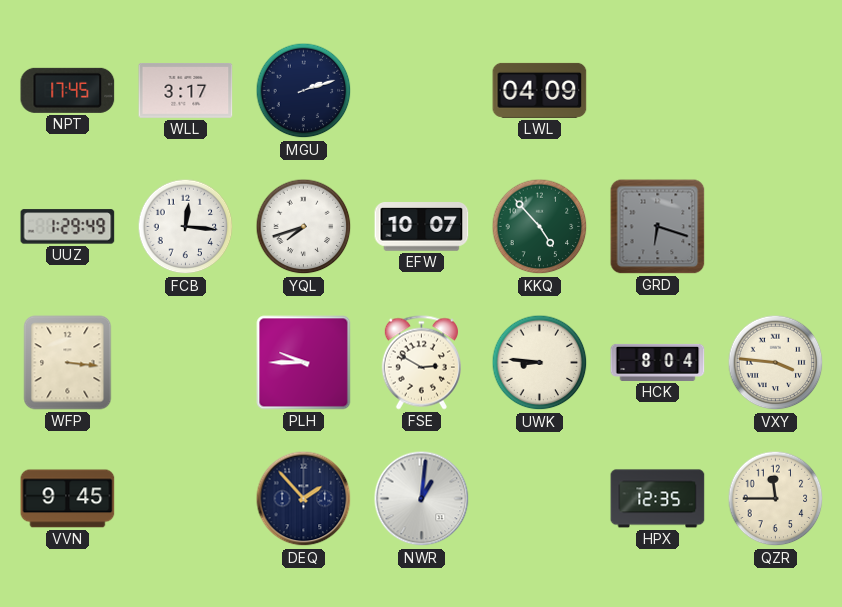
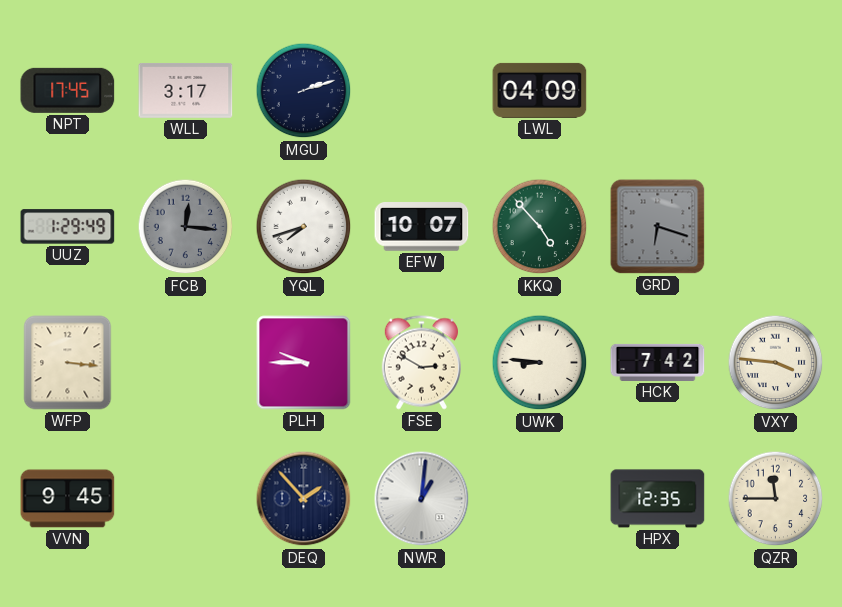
FCB dial: white -> grey (186, 227)
HCK: 8:04 -> 7:42 (658, 362)
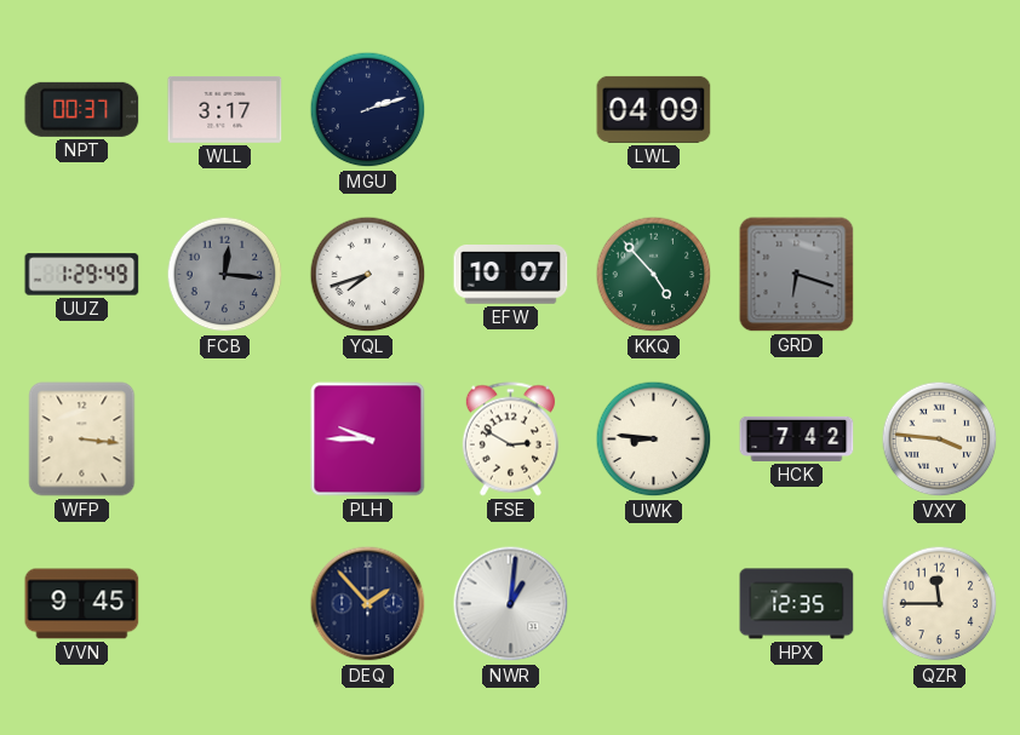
NPT: 17:45 -> 00:37 (82, 109)
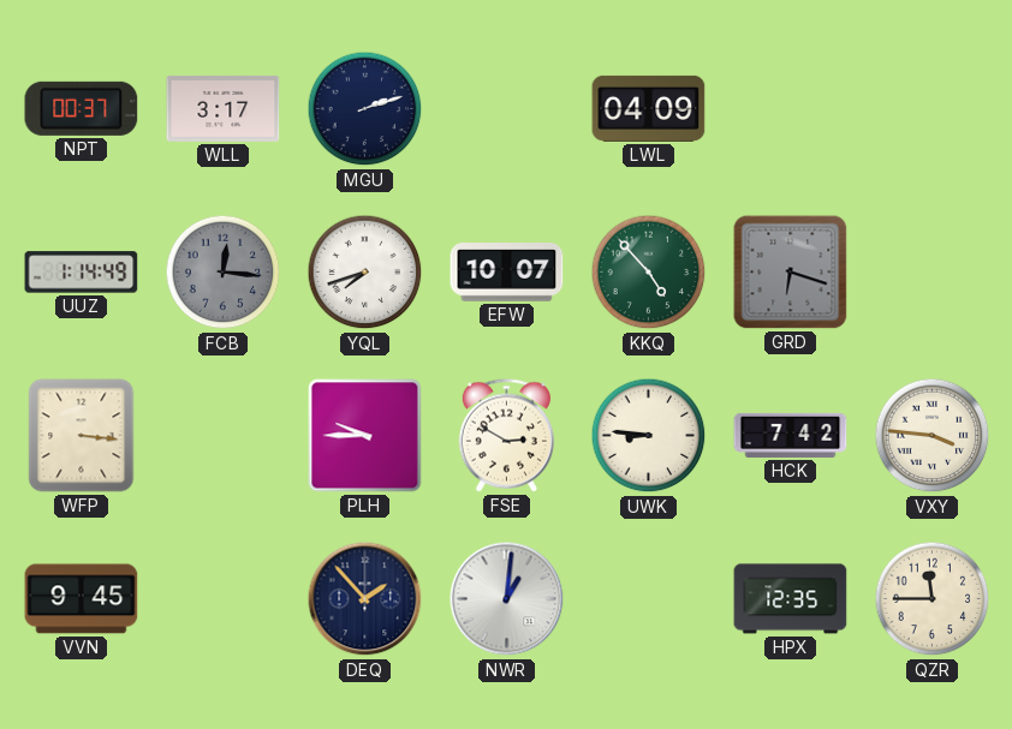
UUZ: 1:29 -> 1:14 (82, 273)
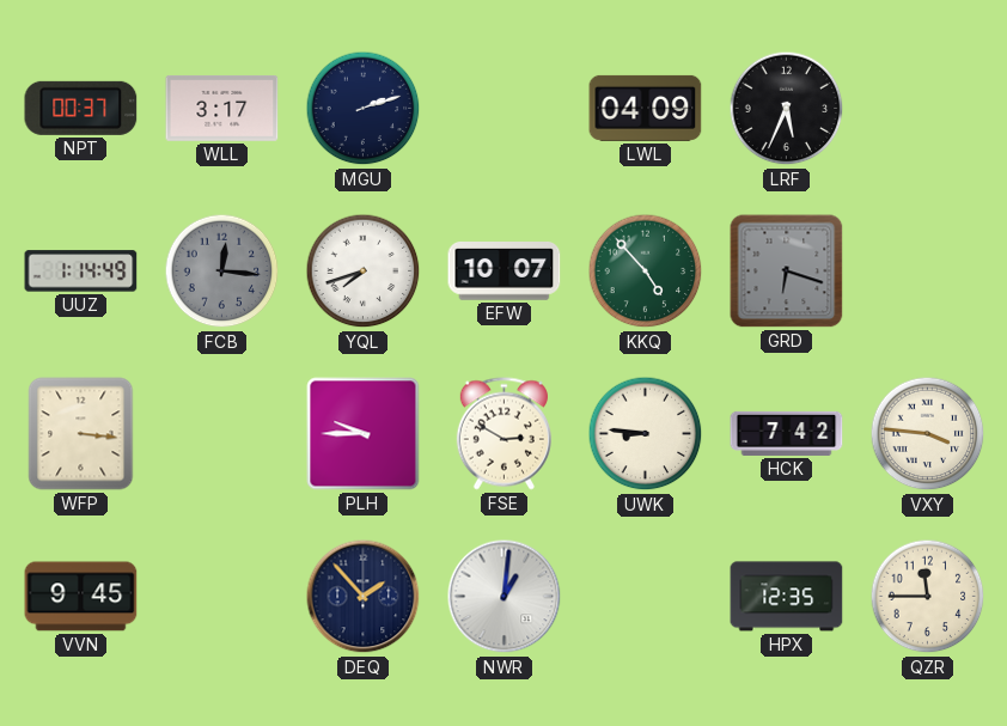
LRF: none -> 5:34 (787, 109)
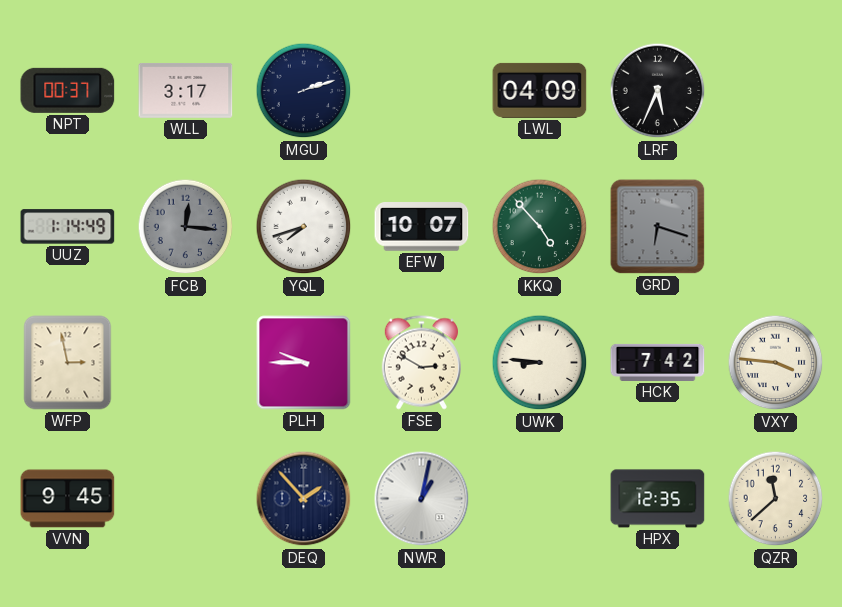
WFP: 3:16 -> 2:58 (68, 363)
NWR: 1:01 -> 1:02 (422, 499)
QZR: 11:45 -> 11:38 (776, 499)
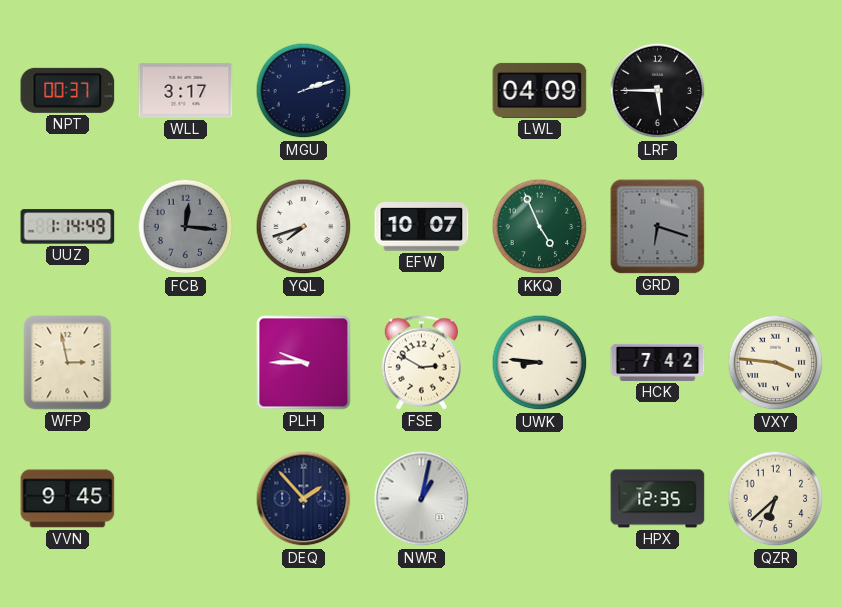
LRF: 5:34 -> 5:45 (658, 91)
KKQ: 4:53 -> 4:56 (540, 227)
QZR: 11:38 -> 6:38 (776, 499)
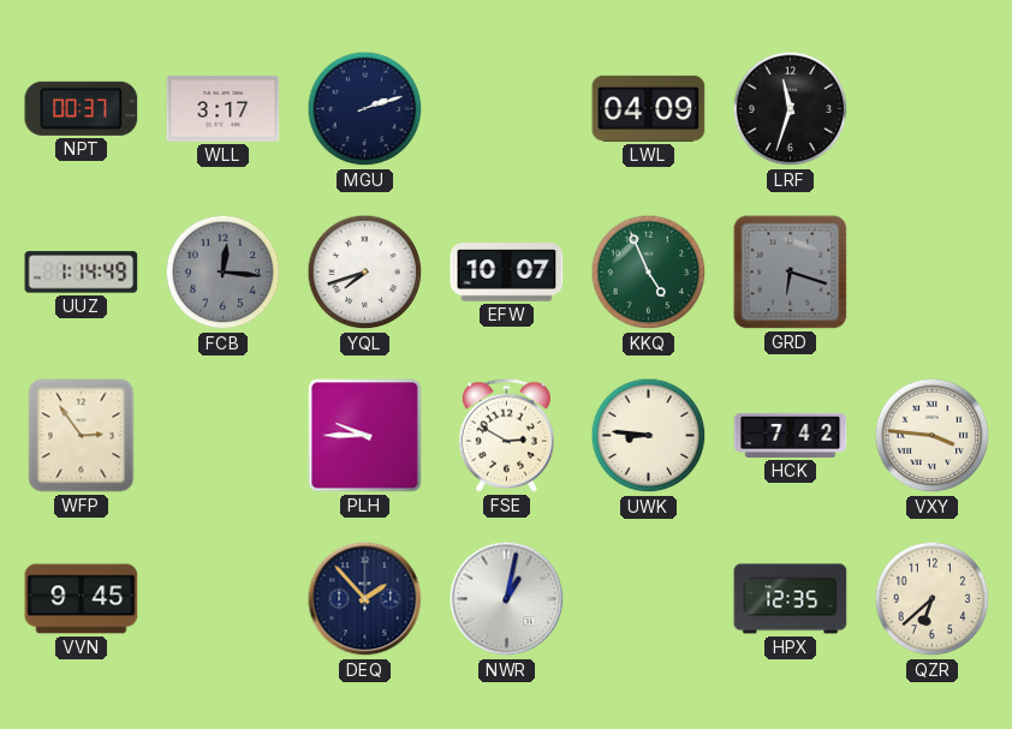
LRF: 5:45 -> 11:33 (791, 109)
WFP: 2:58 -> 2:54 (82, 436)
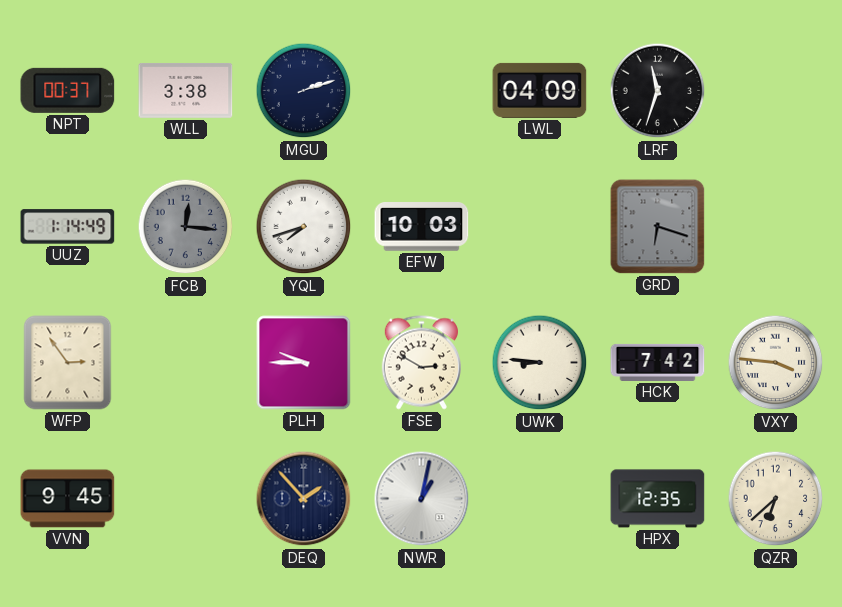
WLL: 3:17 -> 3:38 (186, 90)
EFW: 10:07 -> 10:03 (422, 227)
KKQ: 4:56 -> none (649, 273)
